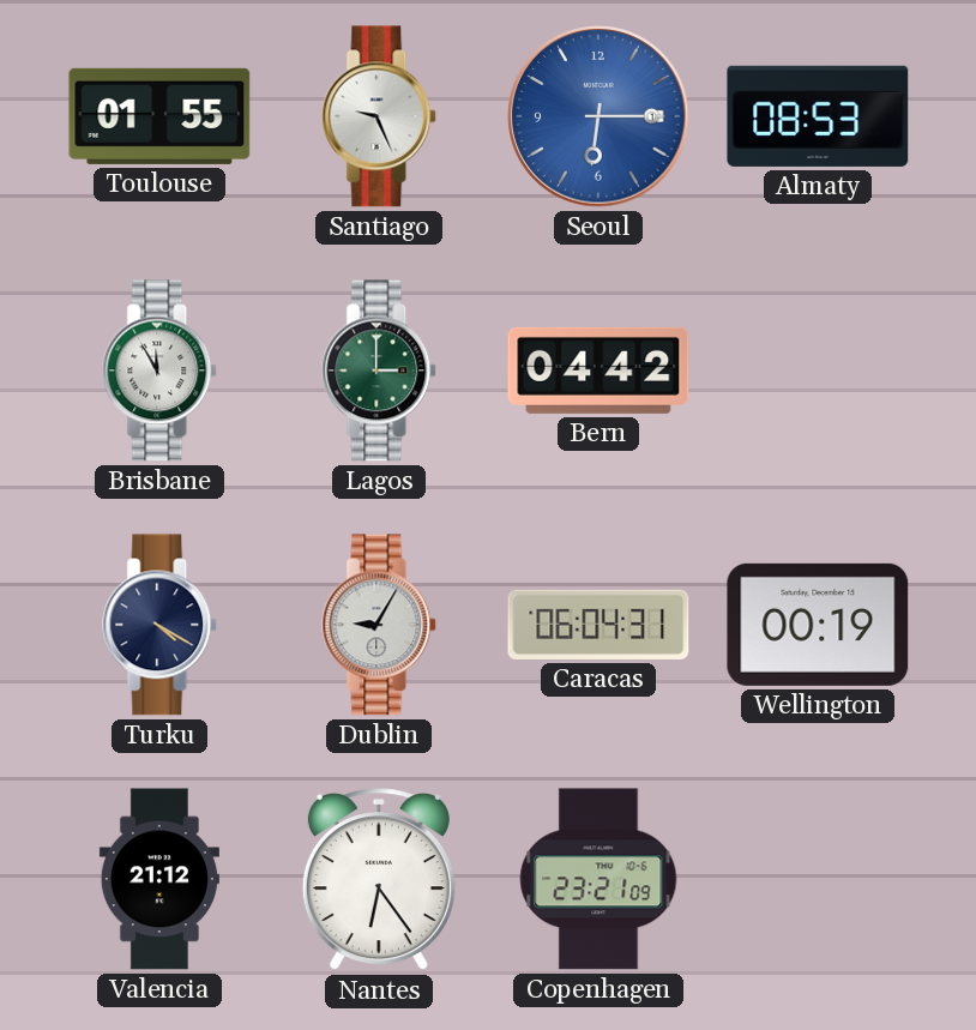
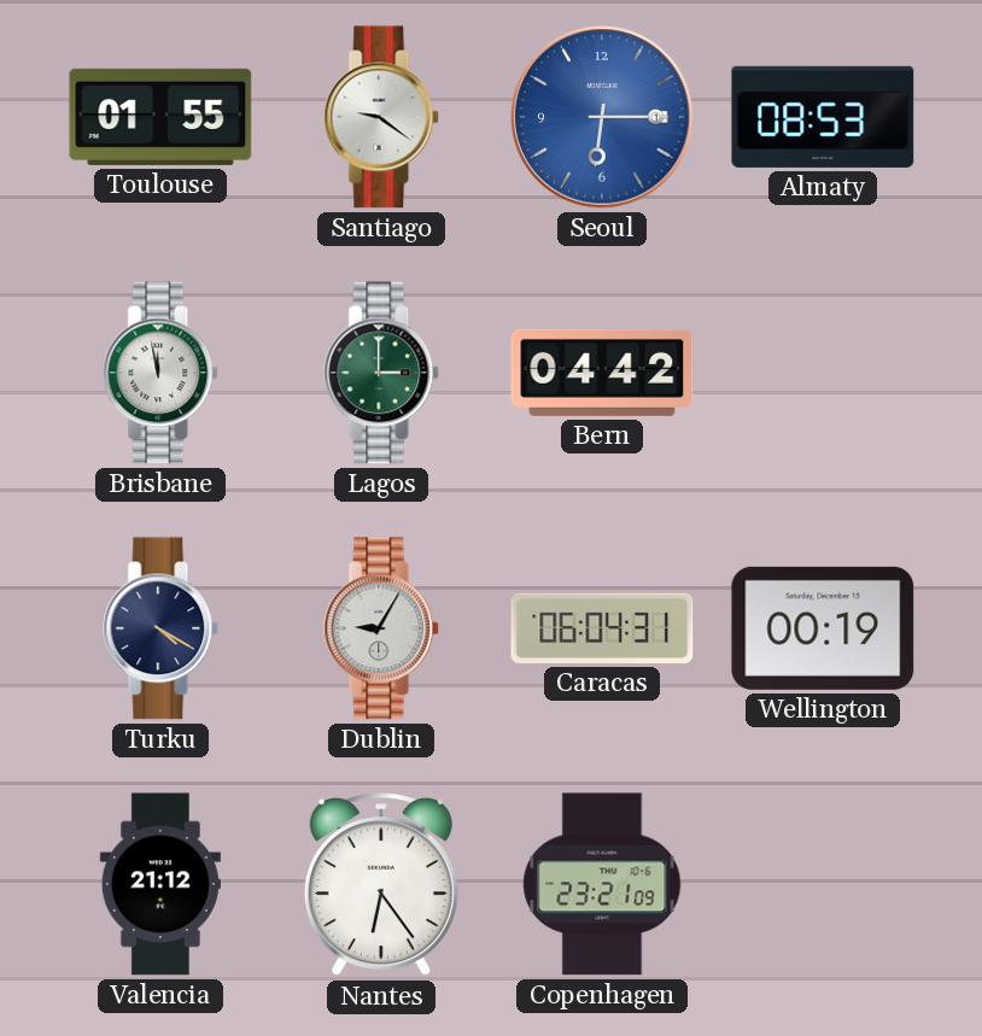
Santiago: 9:26 -> 9:21 (382, 117)
Brisbane: 11:55 -> 11:58 (162, 373)
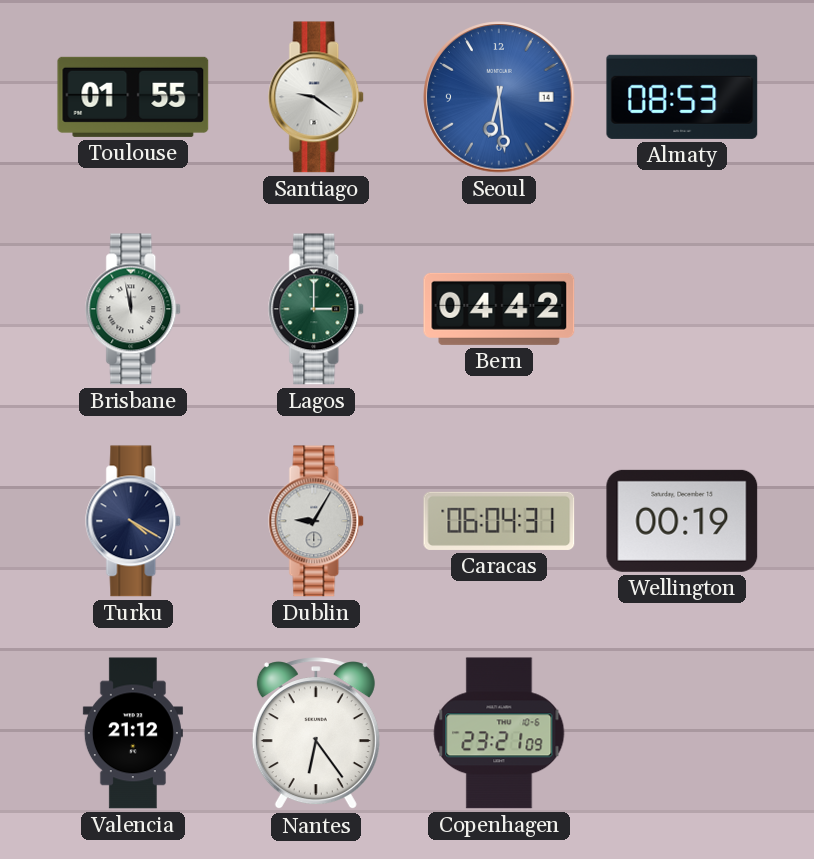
Seoul: 6:15 -> 6:29 (499, 97)
